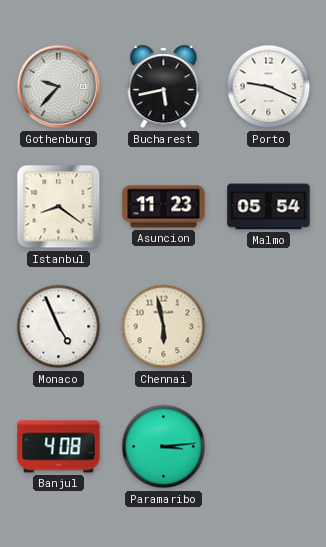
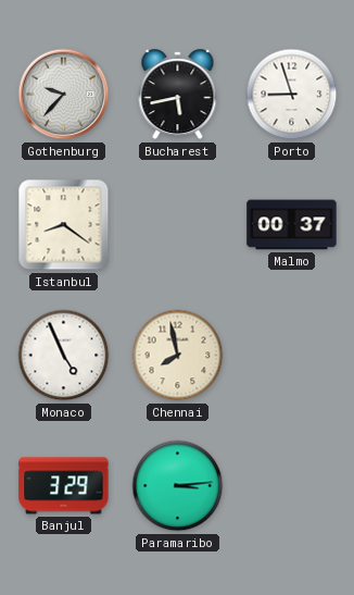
Porto: 9:19 -> 8:57 (292, 95)
Asuncion: 11:23 -> none (164, 207)
Malmo: 05:54 -> 00:37 (292, 225)
Chennai: 5:58 -> 7:58 (178, 356)
Banjul: 4:08 -> 3:29 (64, 486)
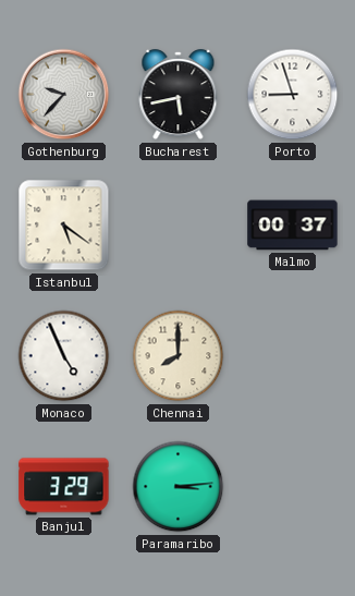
Istanbul: 8:21 -> 5:21 (64, 226)
Chennai: 7:58 -> 8:00 (179, 356)
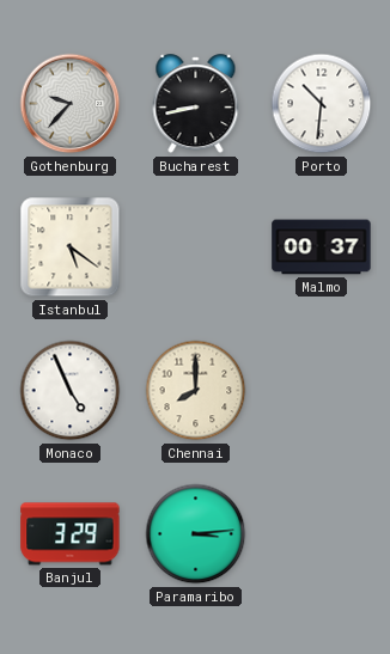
Bucharest: 5:43 -> 8:43 (196, 104)
Porto: 8:57 -> 10:31 (322, 104)
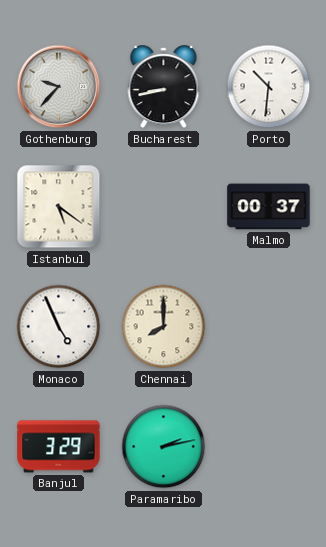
Paramaribo: 3:14 -> 2:13 (164, 447)
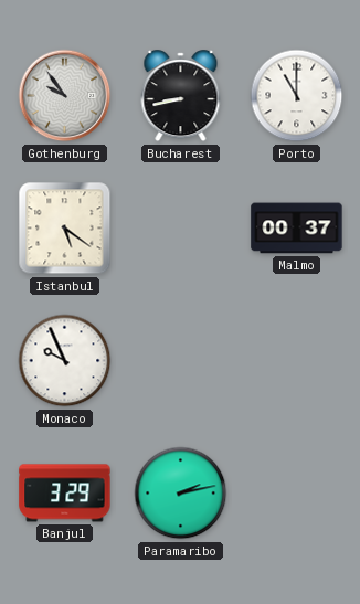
Gothenburg: 9:37 -> 9:54 (65, 96)
Porto: 10:31 -> 11:00 (297, 96)
Monaco: 4:56 -> 9:56 (65, 361)
Chennai: 8:00 -> none (164, 327)
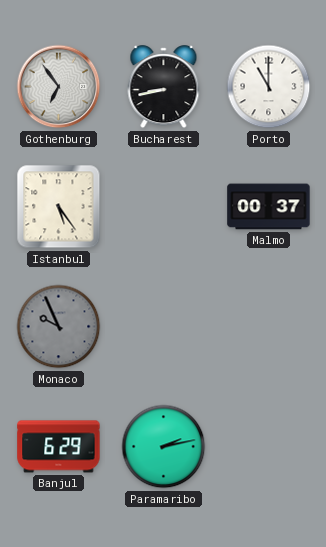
Gothenburg: 9:54 -> 6:54 (59, 87)
Istanbul: 5:21 -> 5:24 (59, 207)
Monaco dial: white -> grey (59, 327)
Banjul: 3:29 -> 6:29 (59, 447)
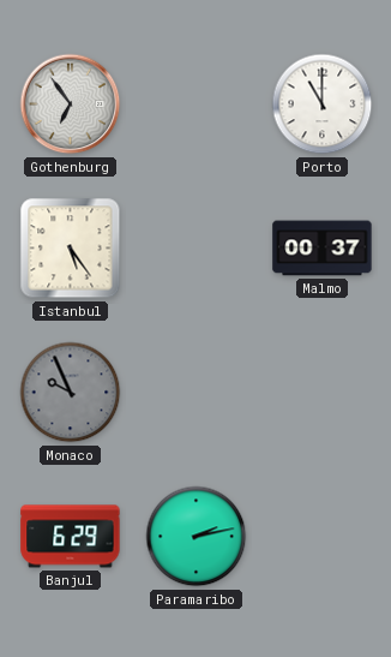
Bucharest: 8:43 -> none (164, 87)
